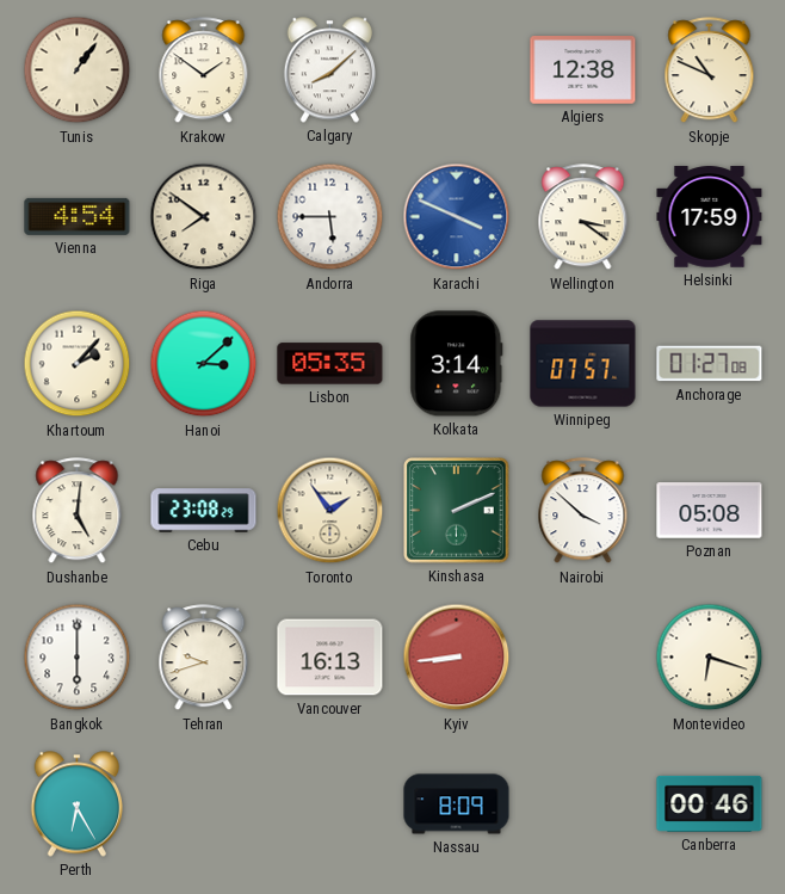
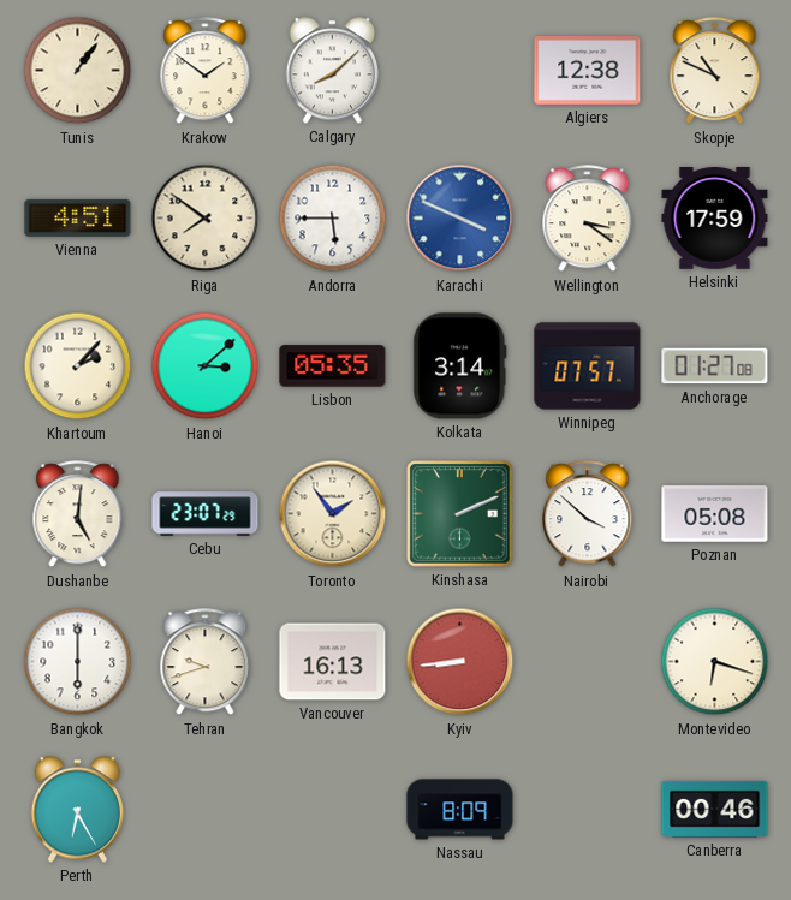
Vienna: 4:54 -> 4:51 (78, 217)
Cebu: 23:08 -> 23:07 (206, 514)
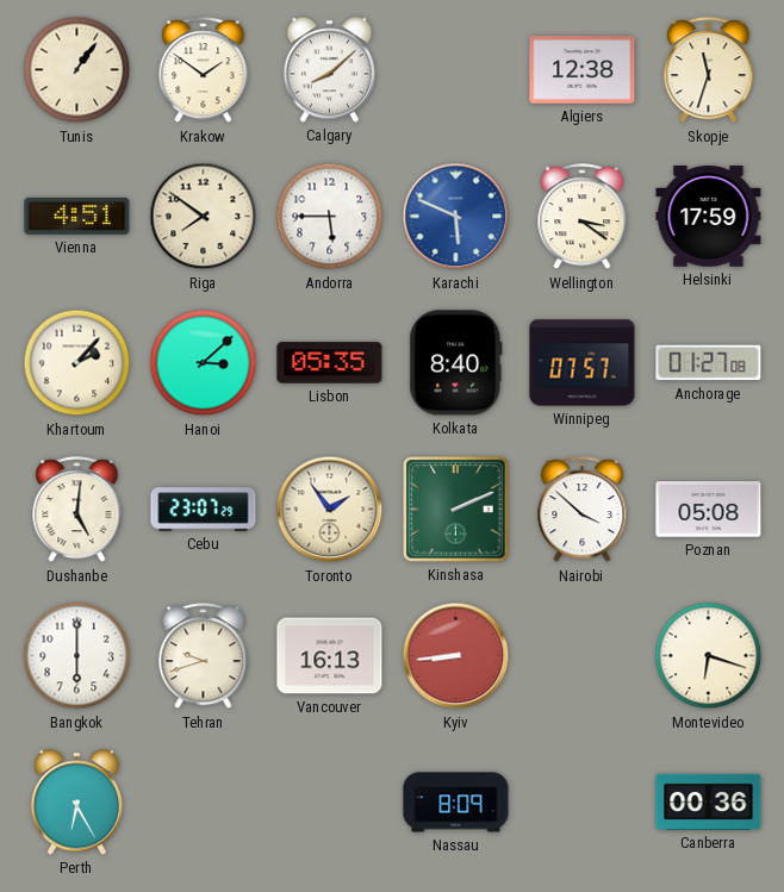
Skopje: 10:49 -> 11:33 (709, 70)
Karachi: 3:49 -> 5:49 (456, 217)
Kolkata: 3:14 -> 8:40 (456, 363)
Canberra: 00:46 -> 00:36 (709, 801)
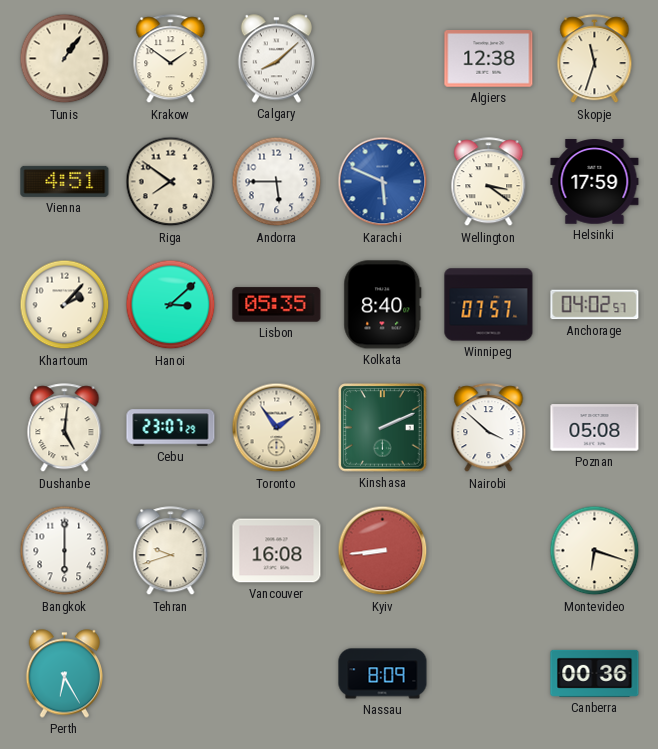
Anchorage: 01:27 -> 04:02 (595, 305)
Vancouver: 16:13 -> 16:08 (277, 551)
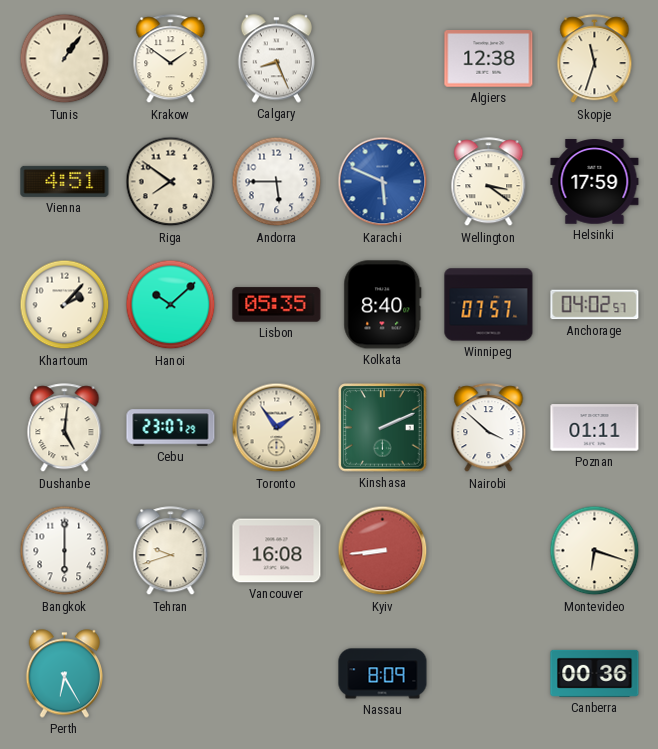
Calgary: 8:08 -> 8:26 (276, 59)
Hanoi: 3:08 -> 10:08 (171, 305)
Poznan: 05:08 -> 01:11 (595, 428)
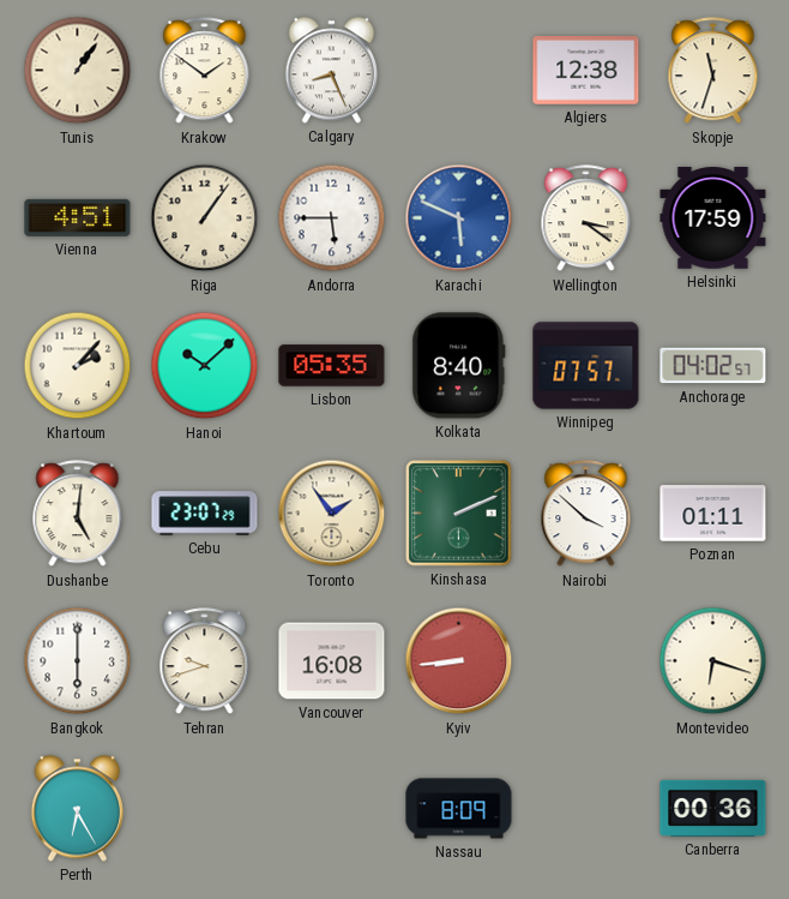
Riga: 7:51 -> 1:06 (205, 218)
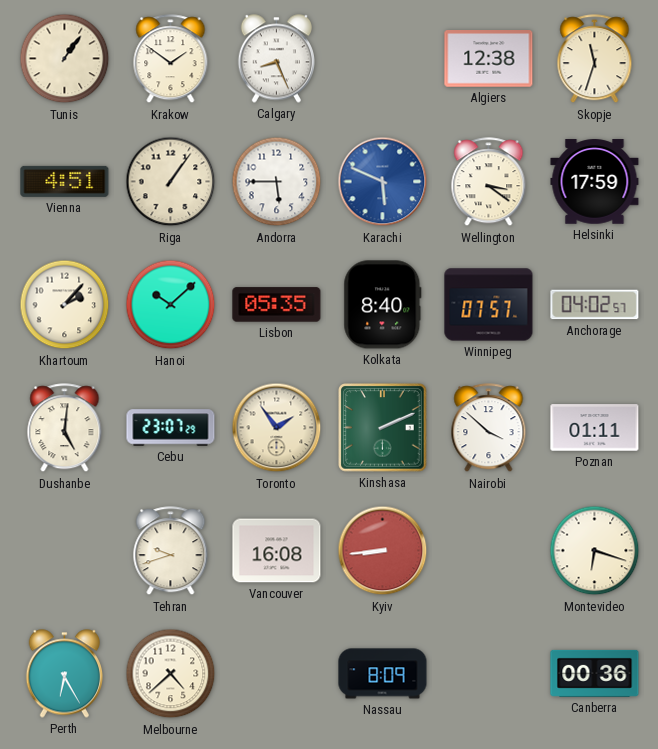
Bangkok: 6:00 -> none (78, 661)
Melbourne: none -> 4:38 (171, 674)
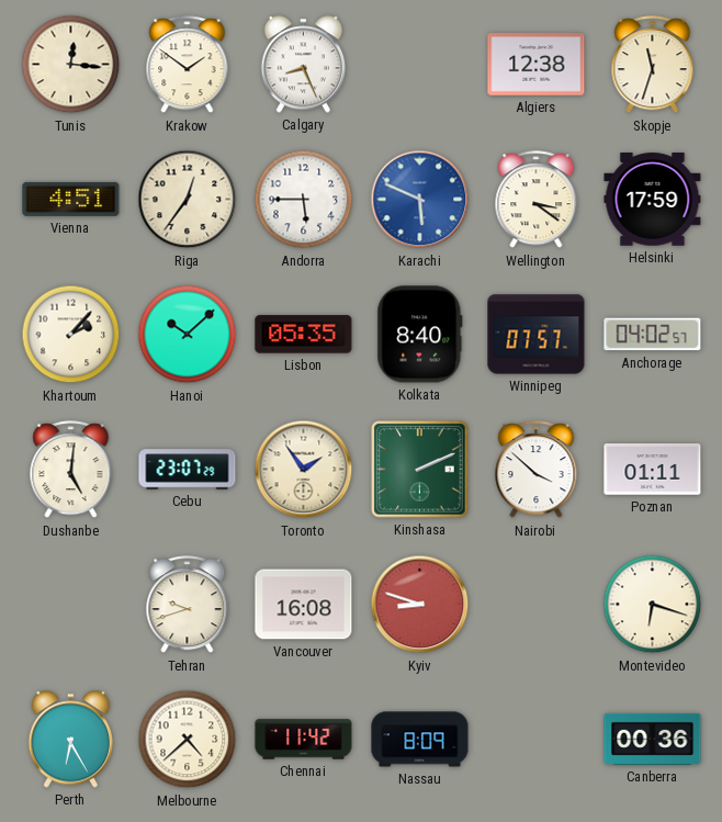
Tunis: 1:06 -> 12:16 (71, 65)
Riga: 1:06 -> 12:36 (188, 200)
Kyiv: 8:44 -> 8:48 (420, 605)
Chennai: none -> 11:42 (304, 740)
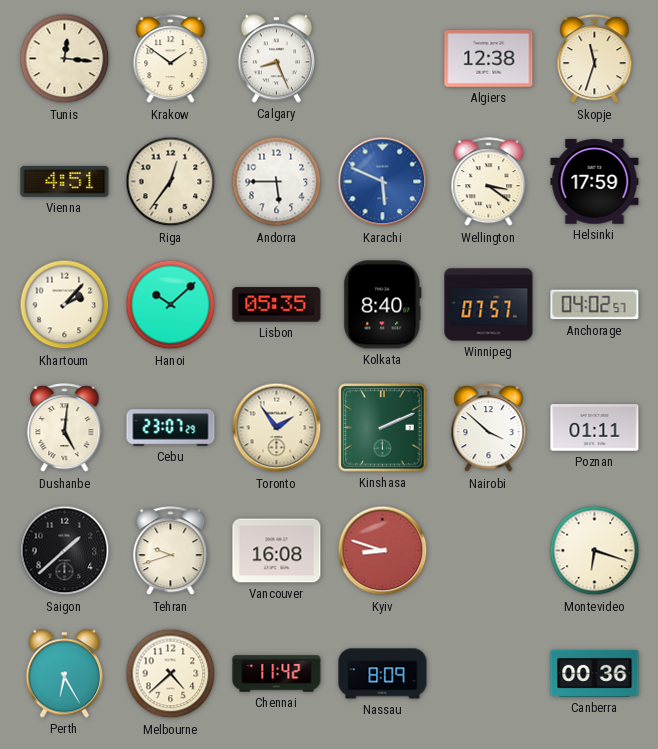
Saigon: none -> 1:38 (65, 551)
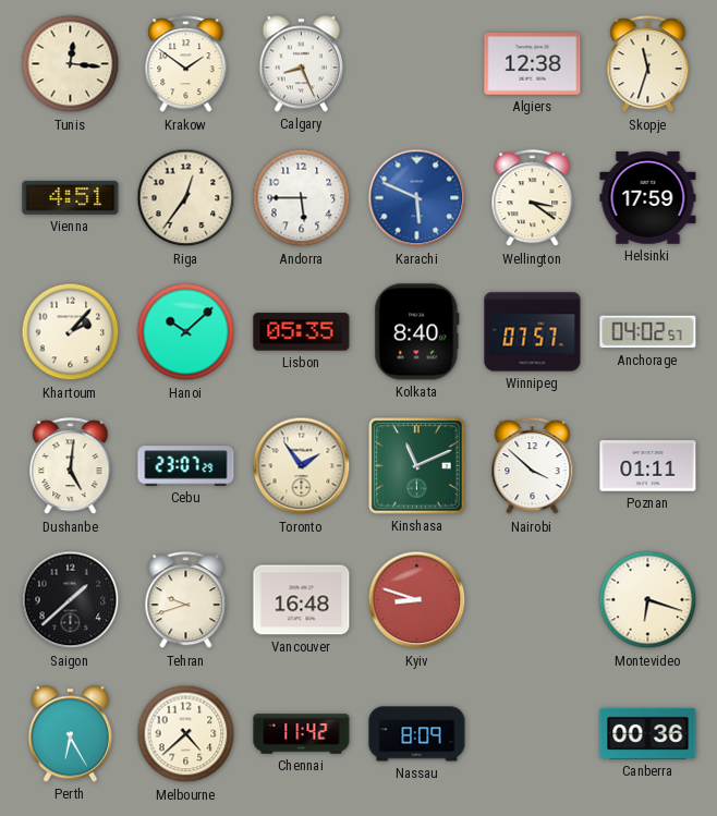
Kinshasa: 2:11 -> 11:11 (417, 466)
Vancouver: 16:08 -> 16:48 (302, 600)
